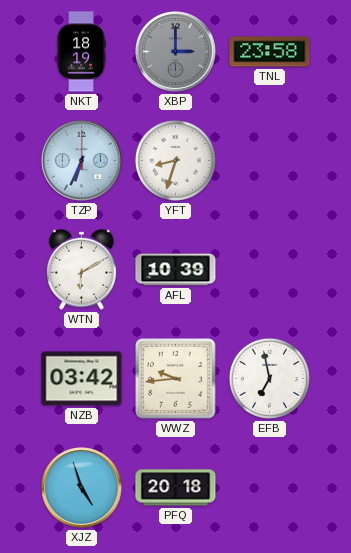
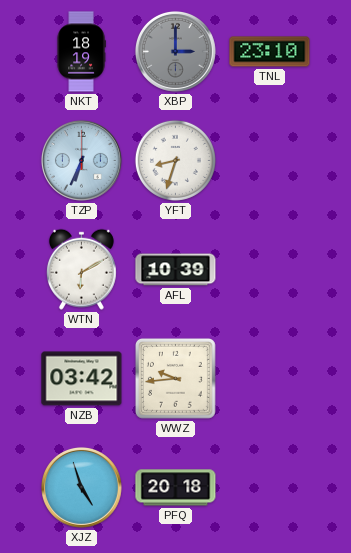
TNL: 23:58 -> 23:10 (270, 52)
EFB: 6:58 -> none (269, 378)
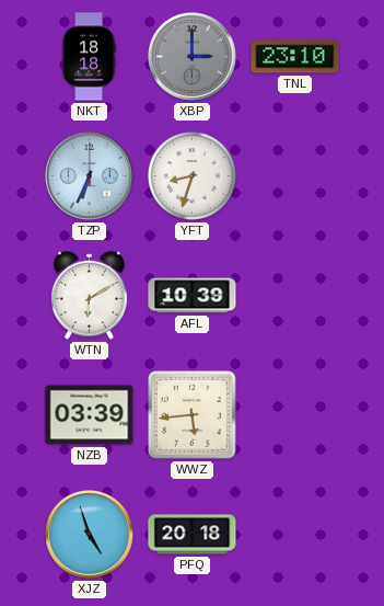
NKT: 18:19 -> 18:18 (89, 57)
NZB: 03:42 -> 03:39 (90, 415)
WWZ: 9:44 -> 5:44 (191, 414)
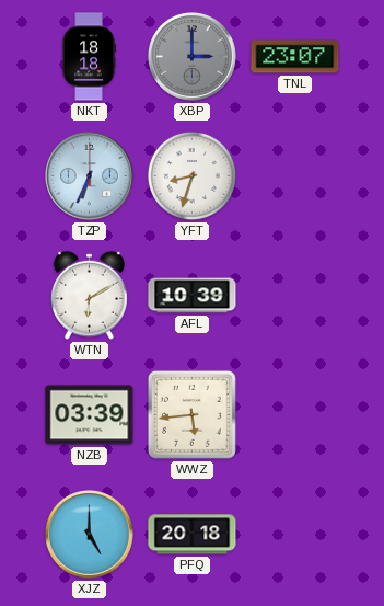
TNL: 23:10 -> 23:07 (295, 57)
XJZ: 4:57 -> 5:00 (89, 534)
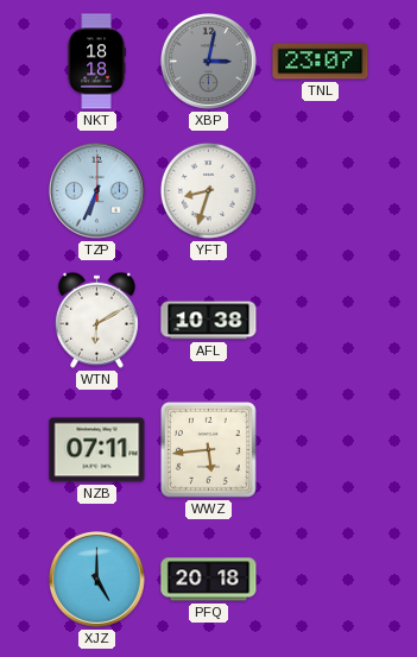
XBP: 3:00 -> 3:02 (208, 61)
AFL: 10:39 -> 10:38 (209, 321)
NZB: 03:39 -> 07:11 (97, 450)
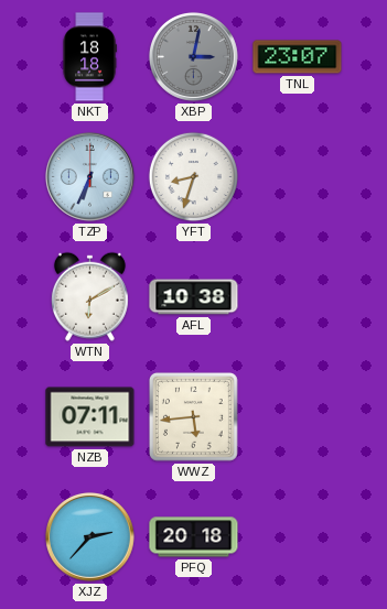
XJZ: 5:00 -> 2:37 (89, 536)
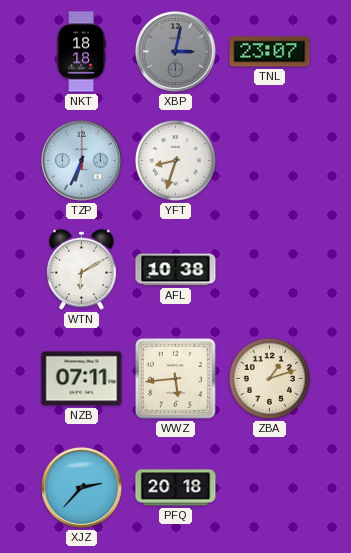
ZBA: none -> 1:12 (269, 378)
